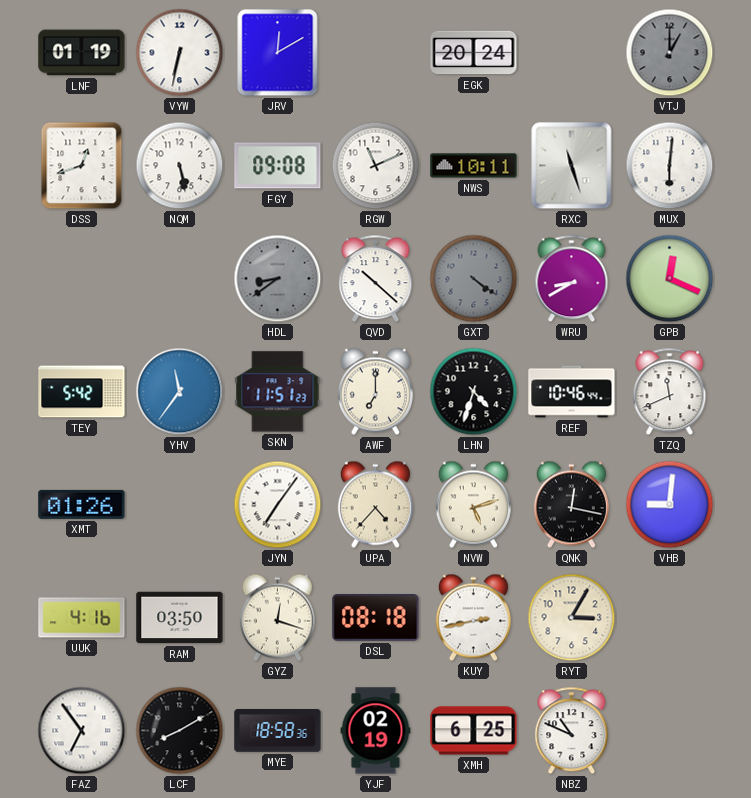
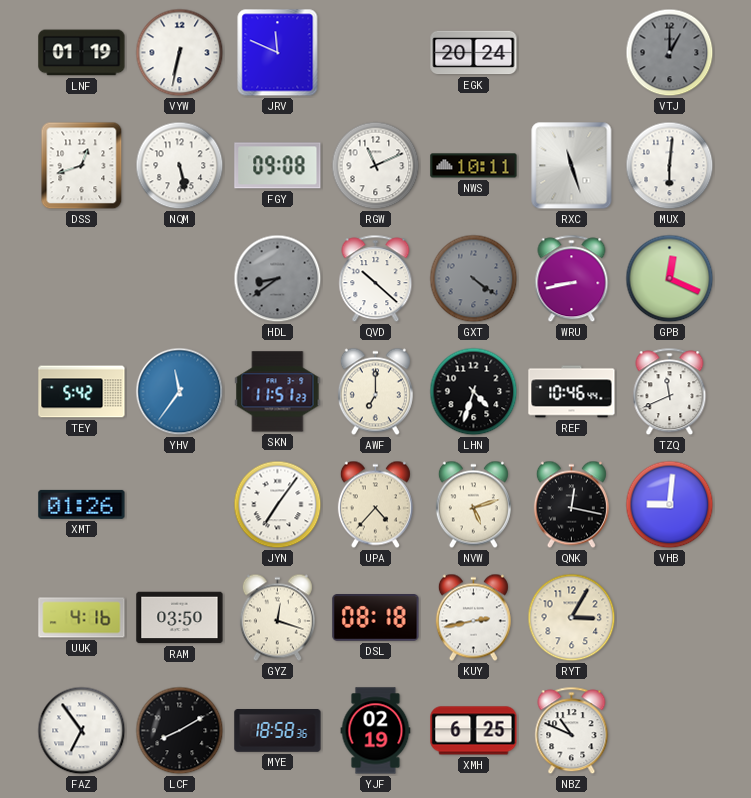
JRV: 12:10 -> 11:49 (278, 53)
WRU: 8:40 -> 8:43 (572, 279)
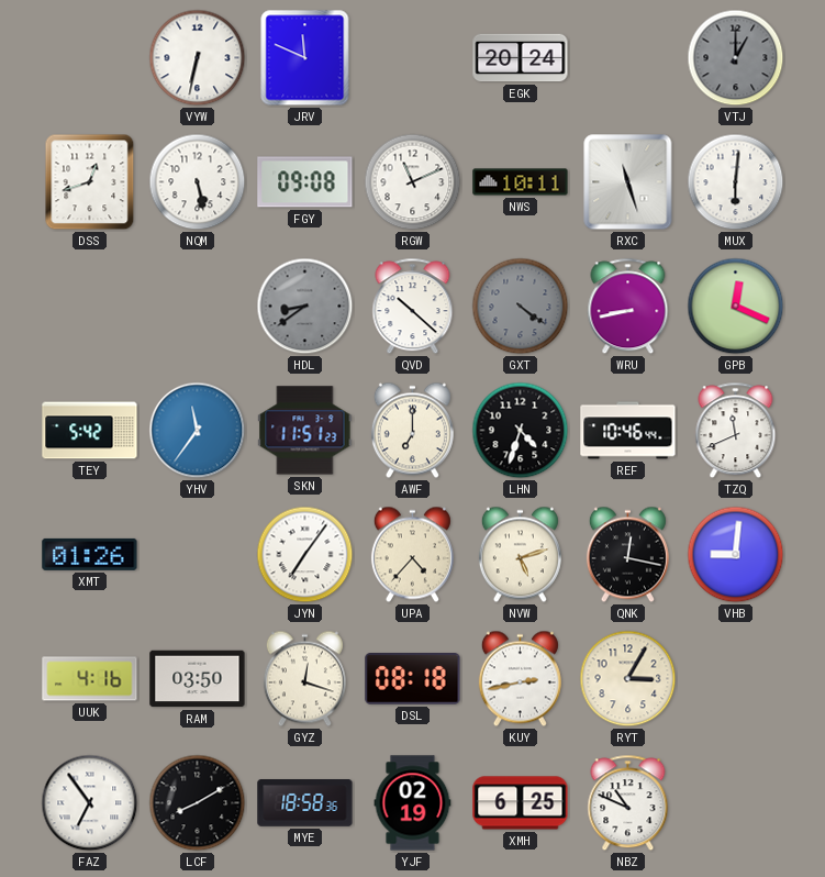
LNF: 01:19 -> none (82, 53)
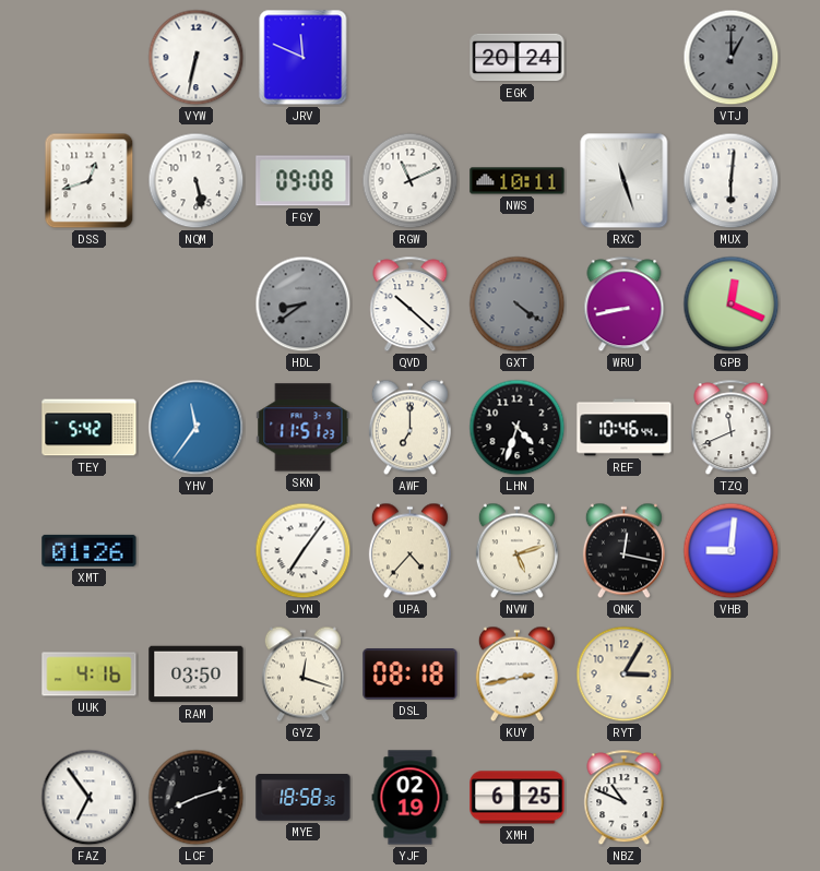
LCF: 8:10 -> 8:12 (197, 798)
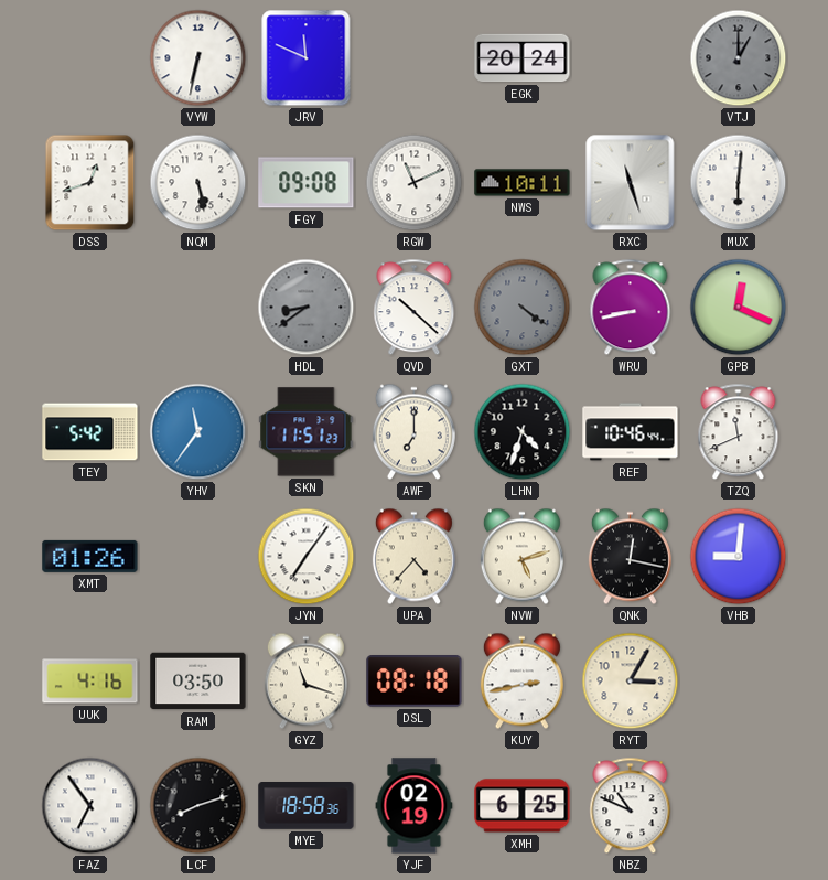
GYZ: 12:18 -> 11:18 (305, 682)
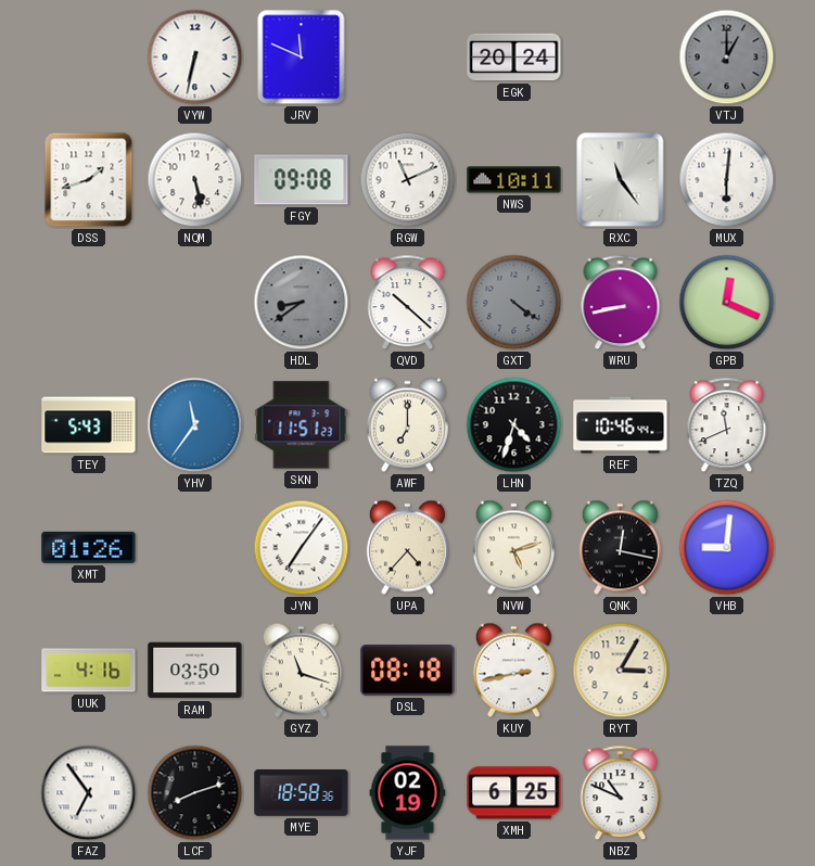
DSS: 12:42 -> 1:42 (89, 180)
RXC: 11:27 -> 11:24 (621, 180)
TEY: 5:42 -> 5:43 (89, 425)
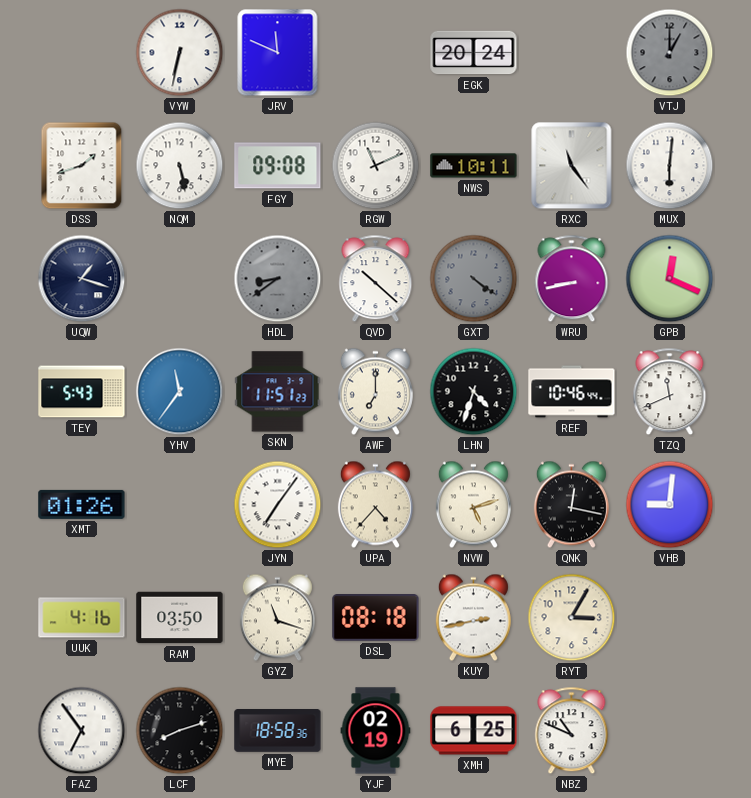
UQW: none -> 1:18 (82, 279)
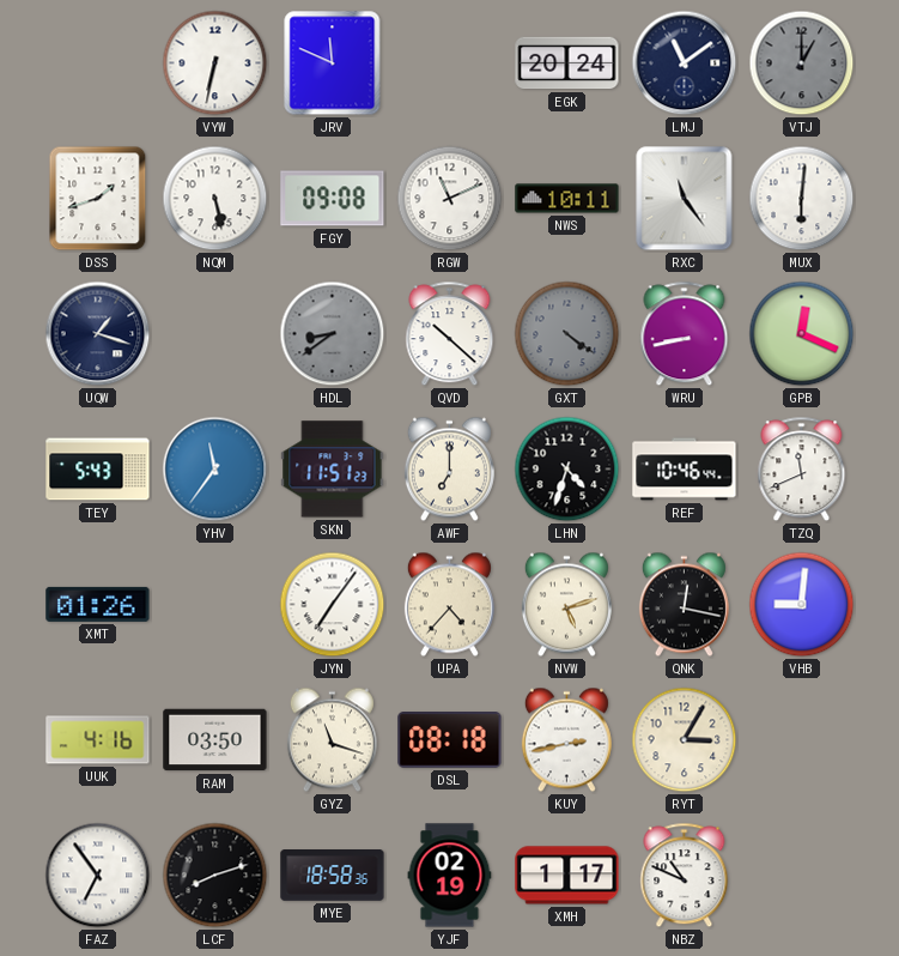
LMJ: none -> 11:09 (685, 63)
XMH: 6:25 -> 1:17 (567, 876)
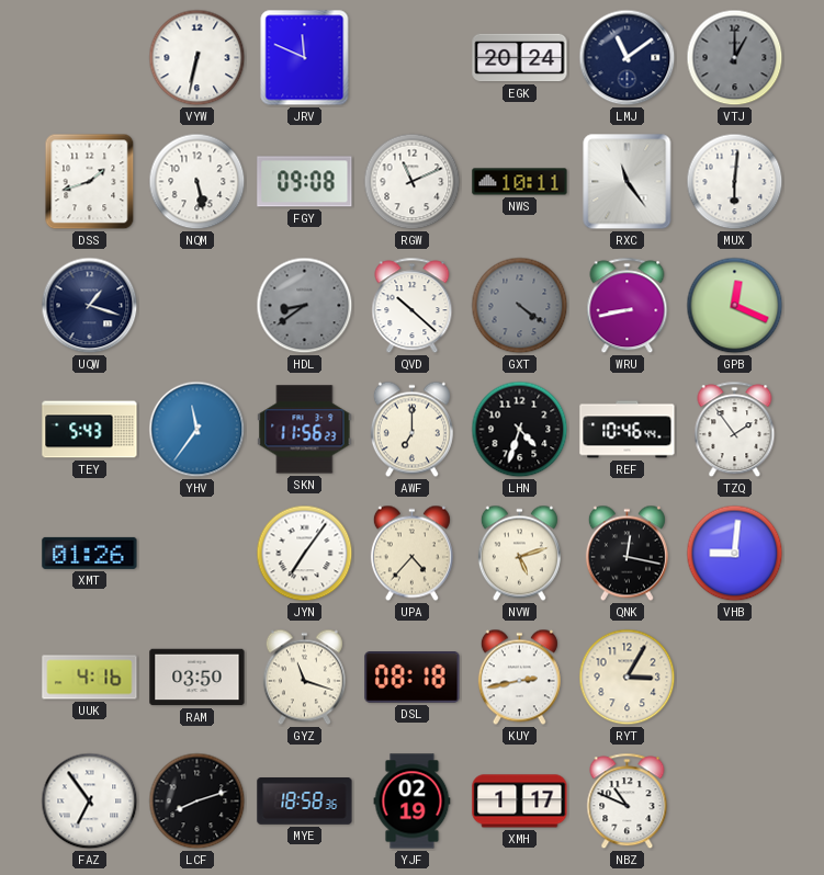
SKN: 11:51 -> 11:56 (305, 430)
TZQ: 11:41 -> 1:54 (735, 430)
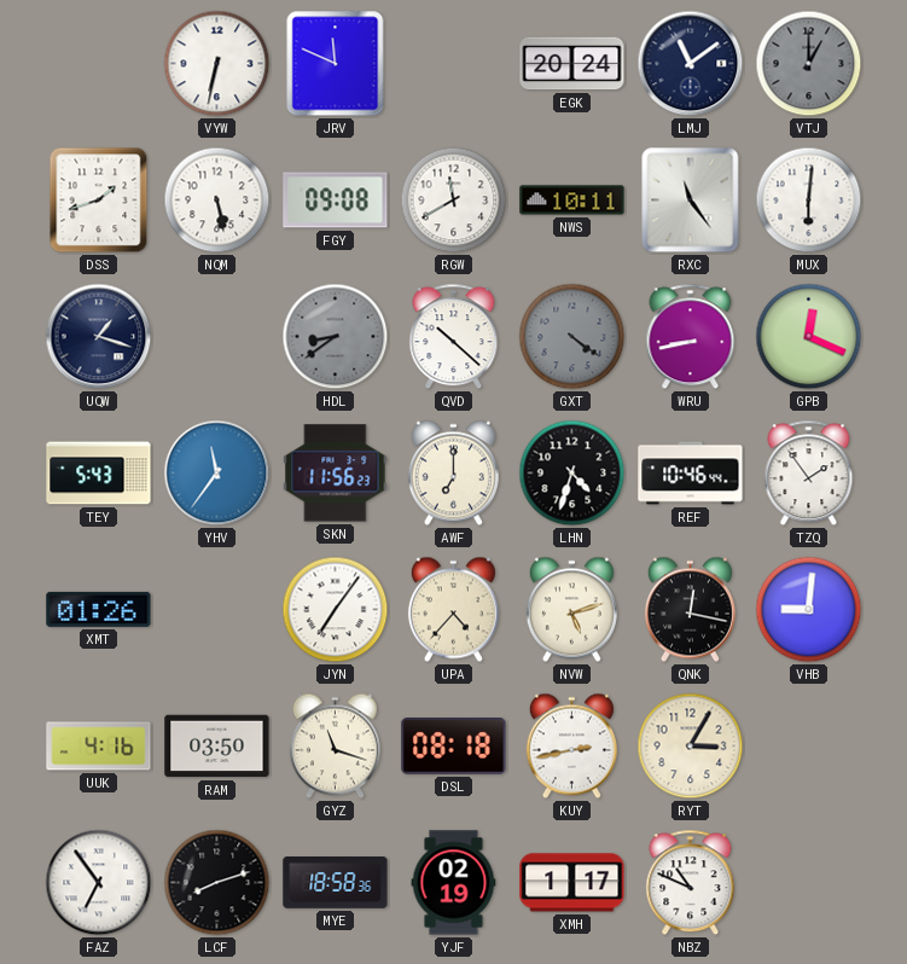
RGW: 11:11 -> 11:40 (454, 201)
